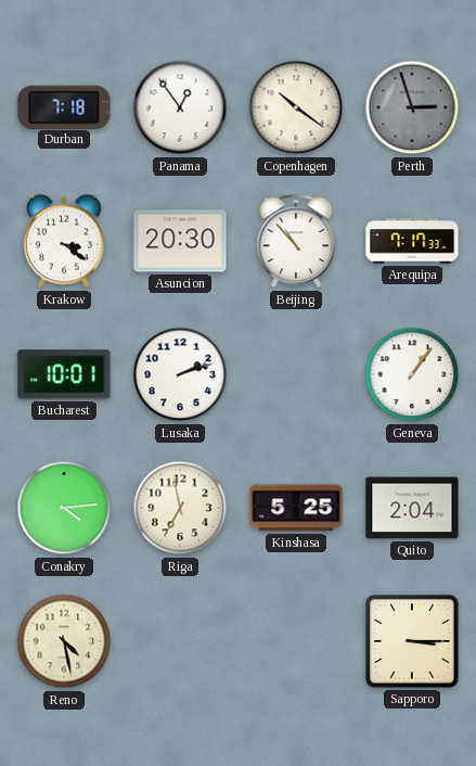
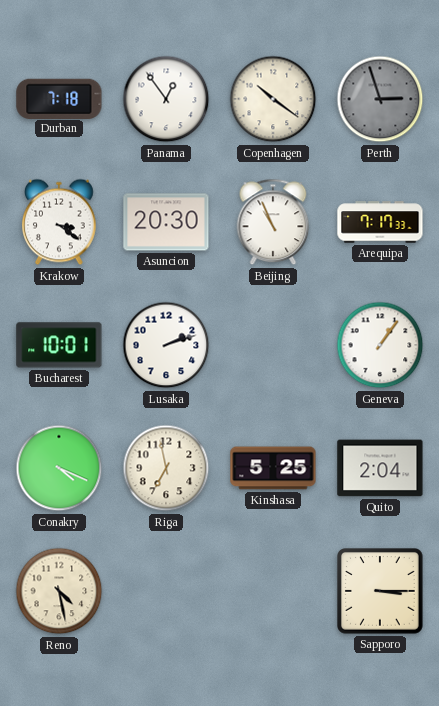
Beijing: 10:53 -> 10:56 (273, 222)
Conakry: 4:14 -> 4:19 (59, 468)
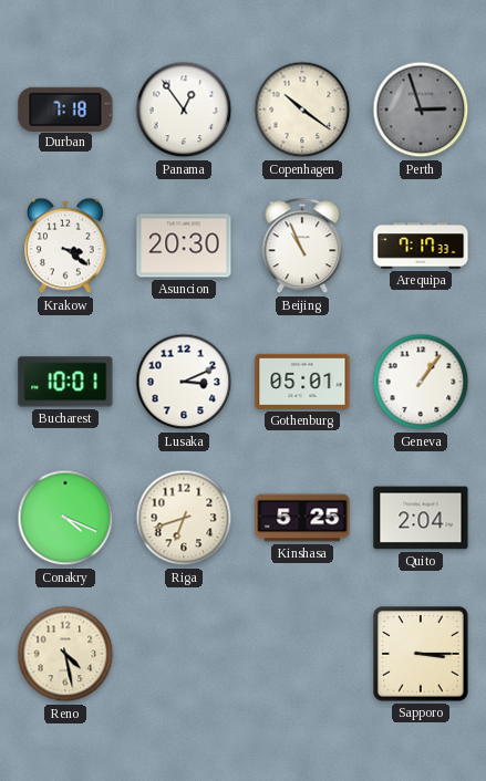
Lusaka: 2:12 -> 3:11 (184, 382)
Gothenburg: none -> 05:01 (302, 382)
Riga: 6:58 -> 6:42 (184, 518)
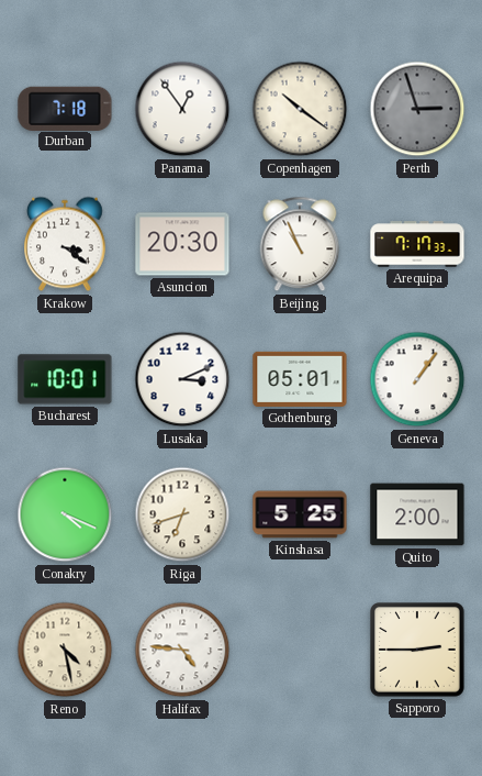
Quito: 2:04 -> 2:00 (417, 514)
Halifax: none -> 4:46 (182, 650)
Sapporo: 3:15 -> 2:45 (418, 651)
